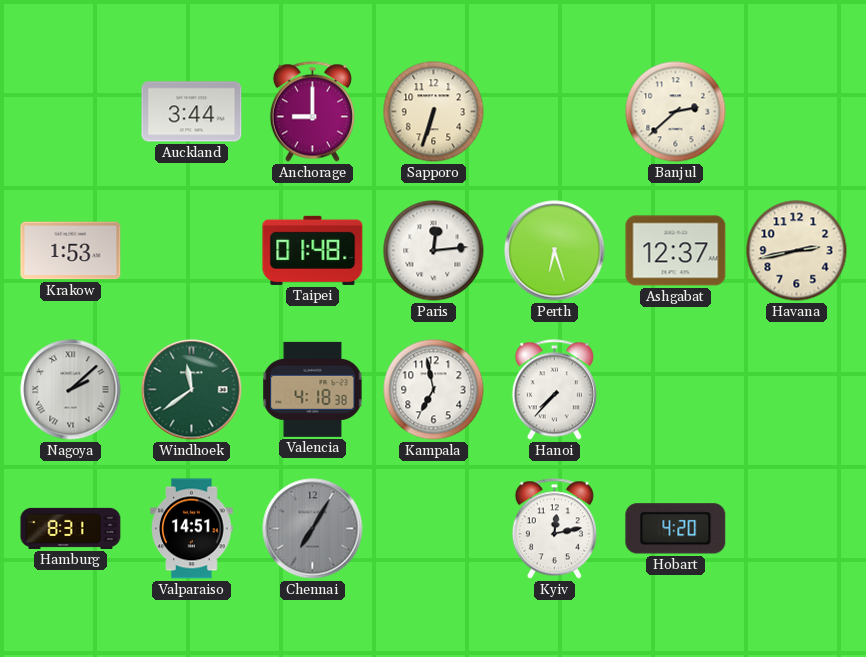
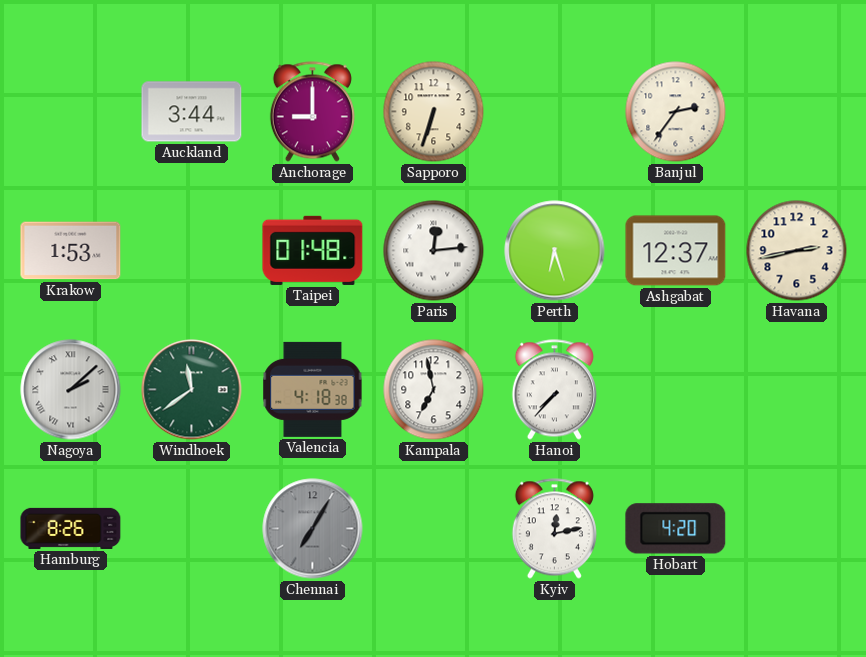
Banjul: 2:38 -> 2:36 (676, 112)
Hamburg: 8:31 -> 8:26 (71, 528)
Valparaiso: 14:51 -> none (192, 529)
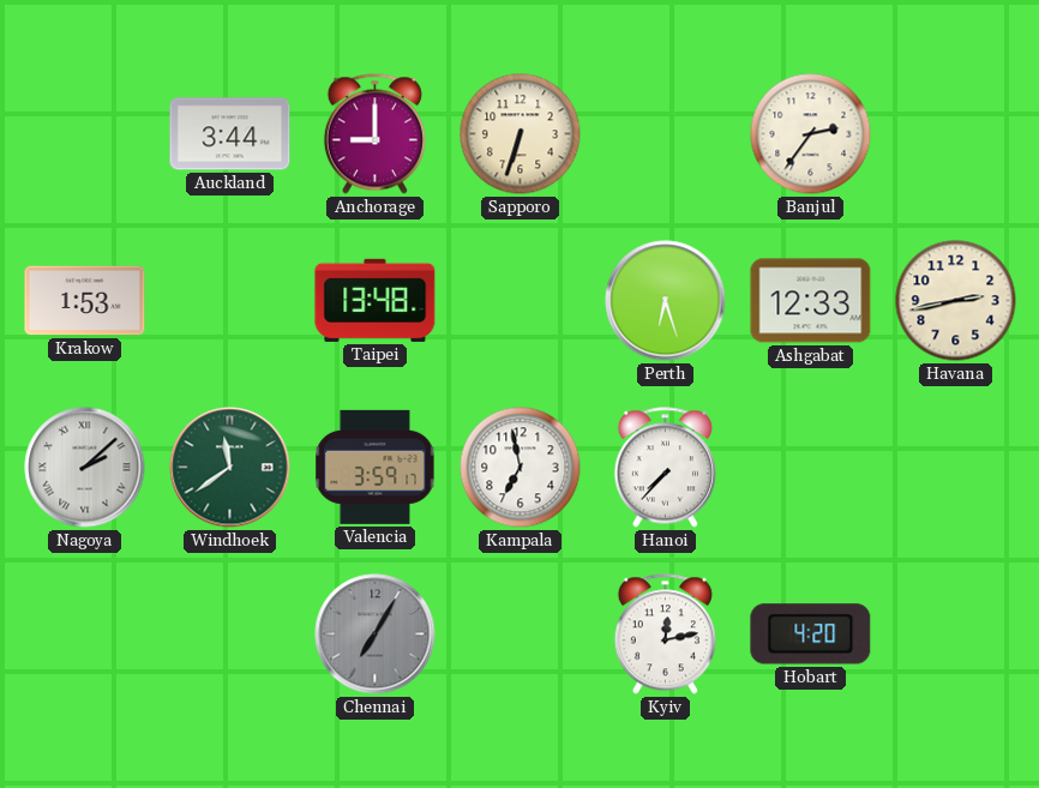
Taipei: 01:48 -> 13:48 (376, 300)
Paris: 12:14 -> none (434, 251)
Ashgabat: 12:37 -> 12:33 (811, 301)
Valencia: 4:18 -> 3:59 (376, 467)
Hamburg: 8:26 -> none (71, 528)
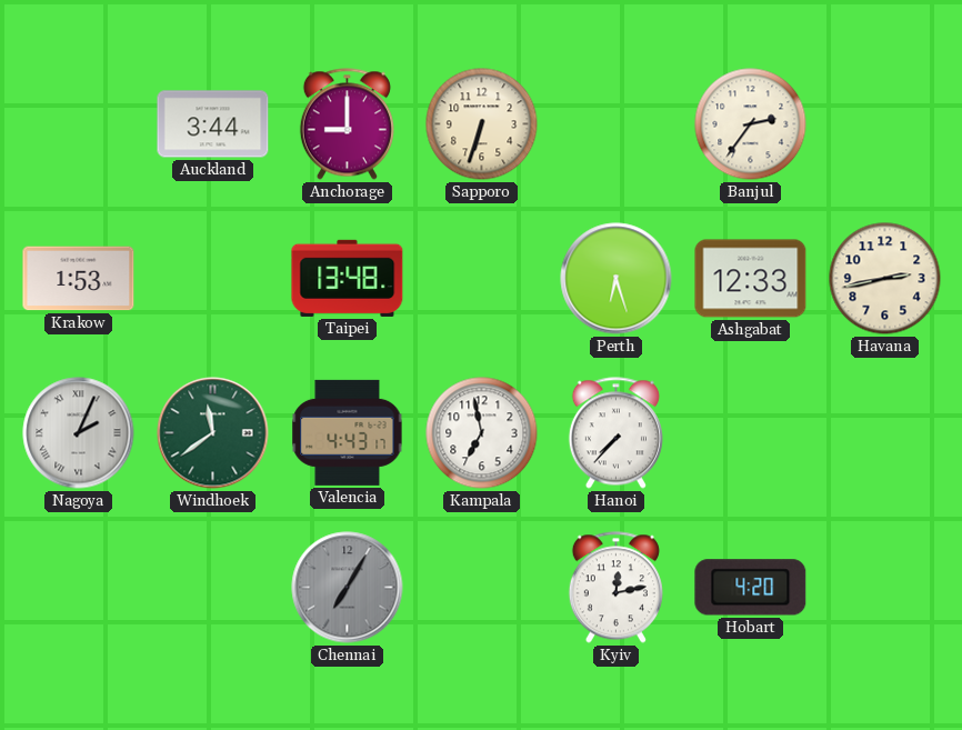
Nagoya: 2:08 -> 2:04 (79, 433)
Valencia: 3:59 -> 4:43 (348, 432)
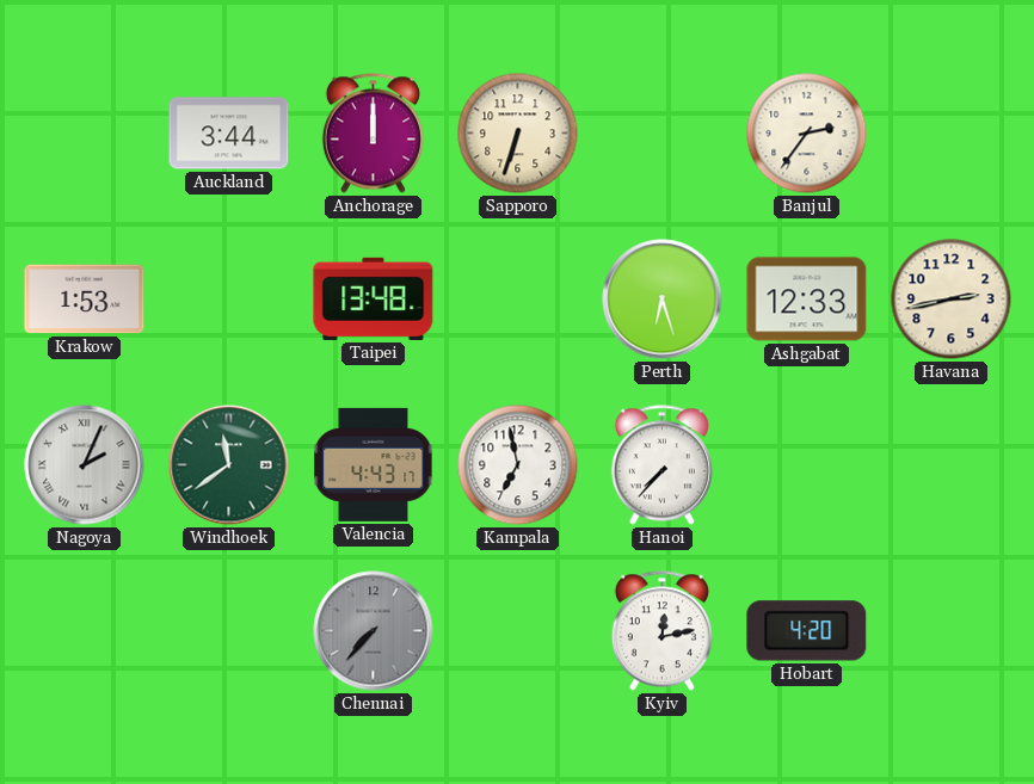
Anchorage: 9:00 -> 12:00 (373, 134)
Chennai: 7:05 -> 7:37 (374, 631)
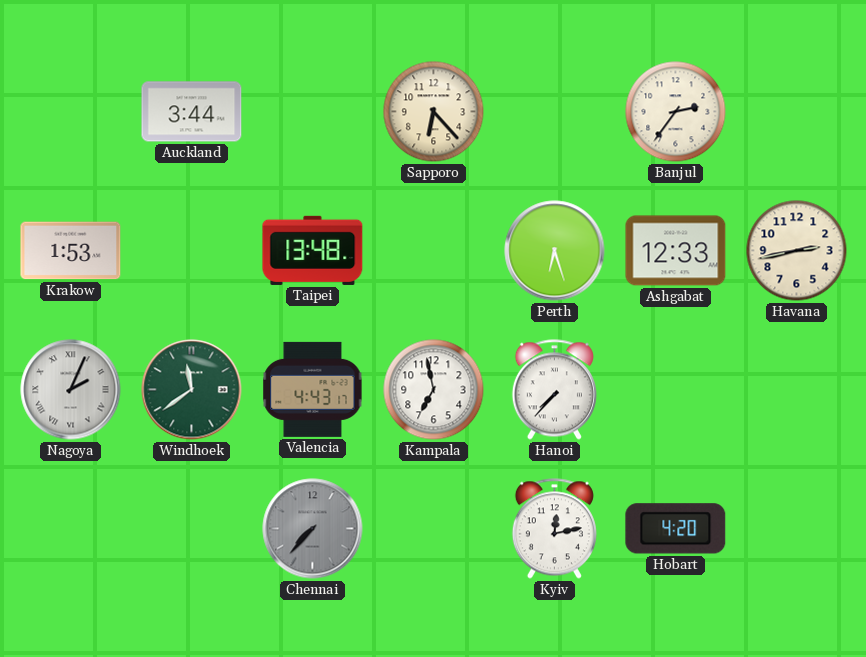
Anchorage: 12:00 -> none (373, 134)
Sapporo: 6:33 -> 6:23 (434, 112)
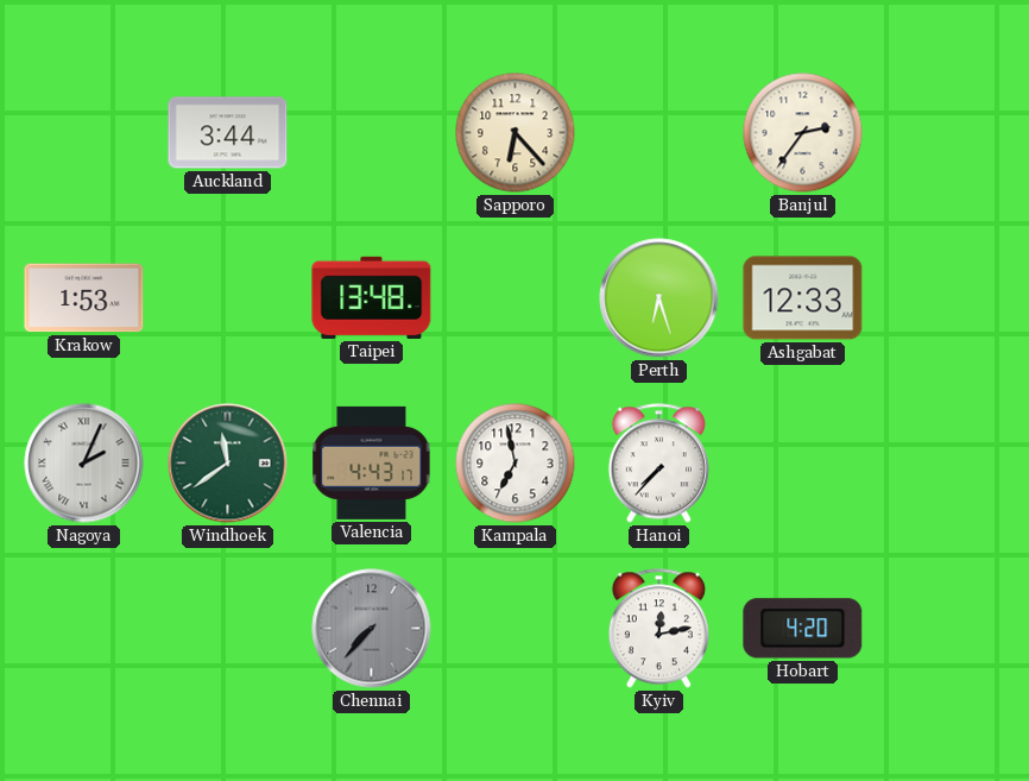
Havana: 2:43 -> none (797, 251)
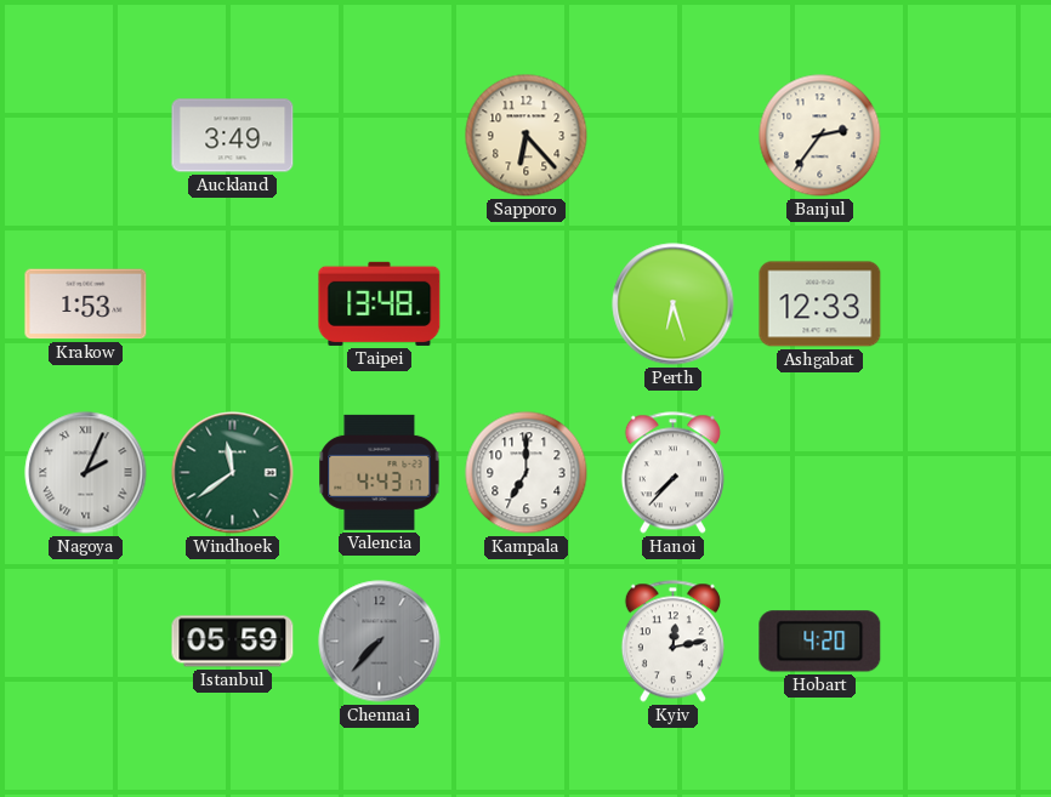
Auckland: 3:44 -> 3:49 (233, 136)
Kampala: 6:58 -> 7:00 (527, 473)
Istanbul: none -> 05:59 (233, 642)
